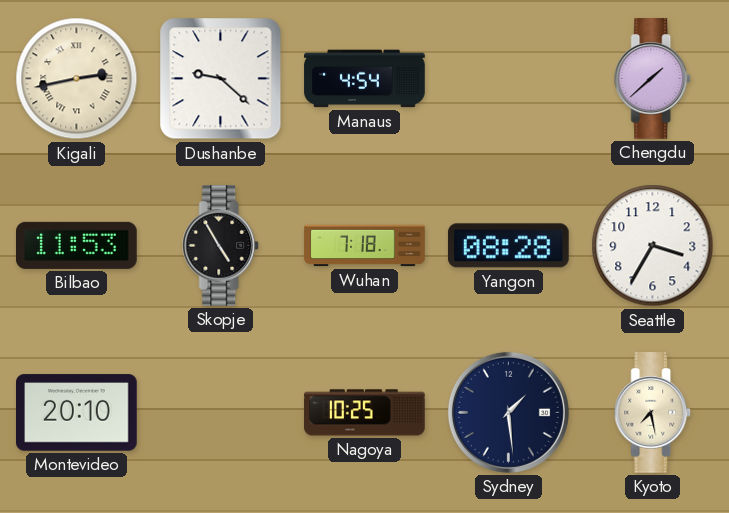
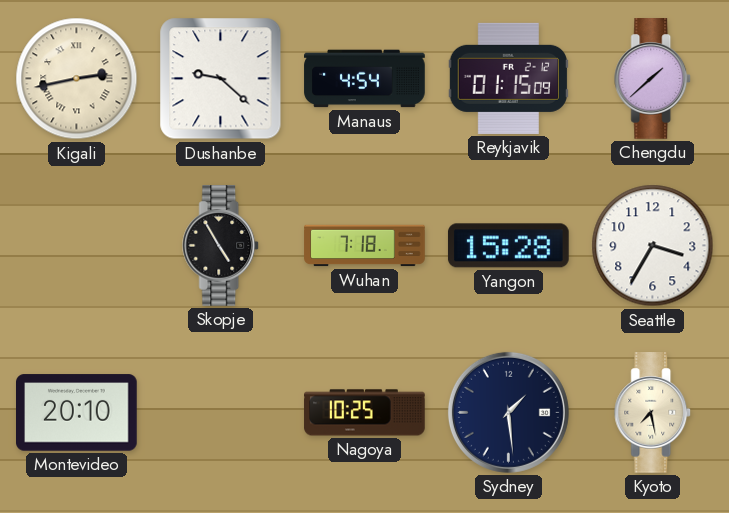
Reykjavik: none -> 01:15 (508, 78)
Bilbao: 11:53 -> none (77, 245)
Yangon: 08:28 -> 15:28 (508, 246)
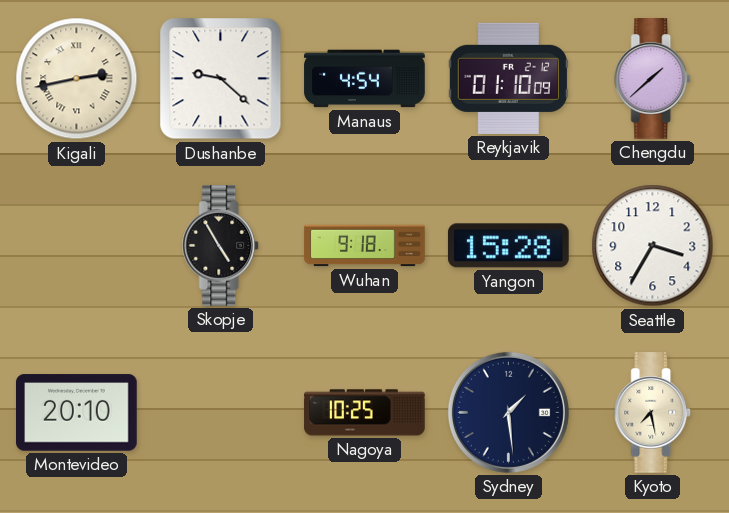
Reykjavik: 01:15 -> 01:10 (508, 78)
Wuhan: 7:18 -> 9:18 (365, 246)
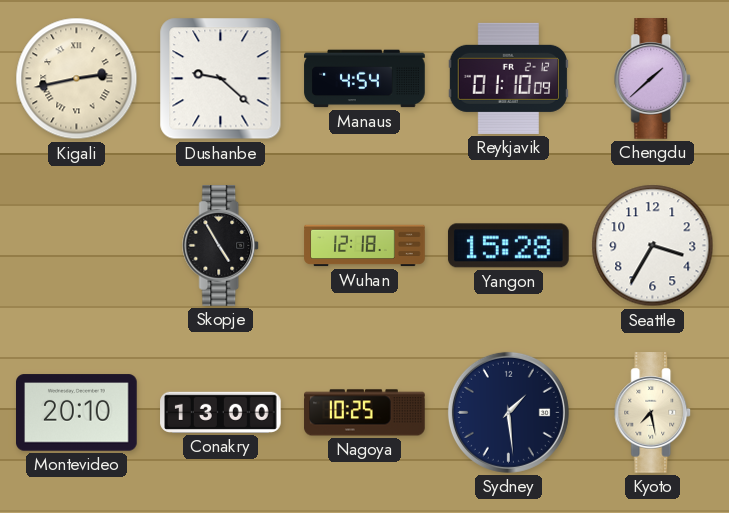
Wuhan: 9:18 -> 12:18 (365, 246)
Conakry: none -> 13:00 (221, 412)
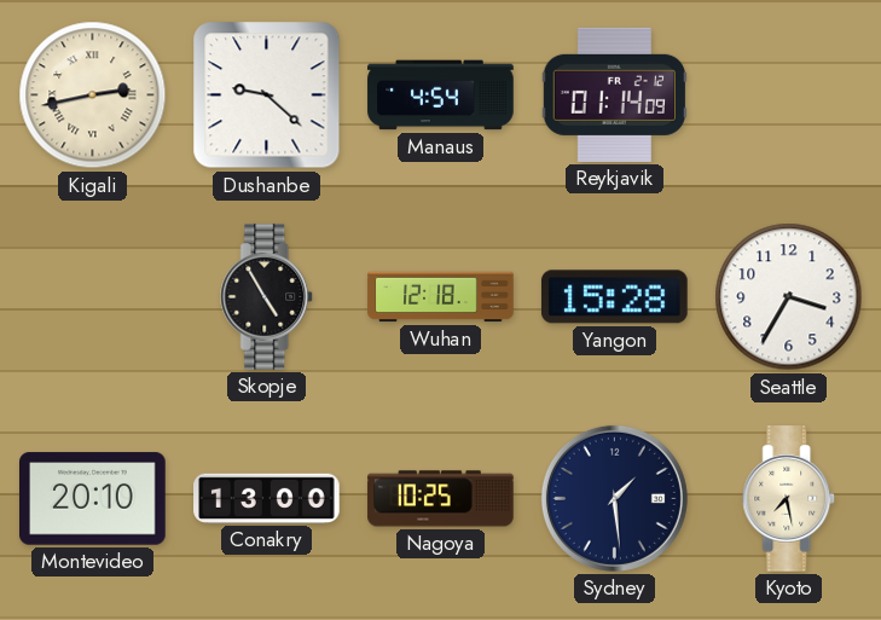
Reykjavik: 01:10 -> 01:14 (614, 94)
Chengdu: 1:38 -> none (653, 79)
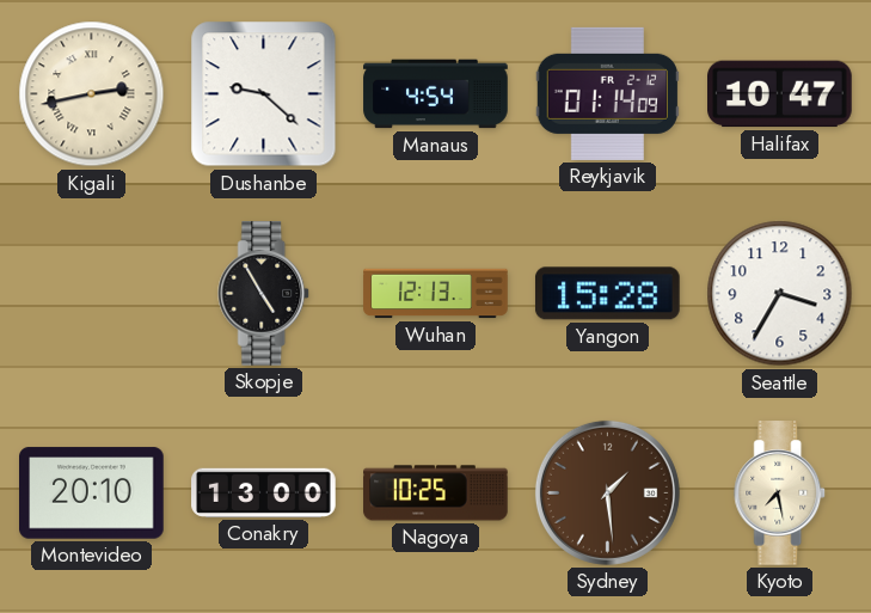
Halifax: none -> 10:47 (780, 94)
Wuhan: 12:18 -> 12:13 (436, 294)
Sydney dial: navy -> brown (607, 492)
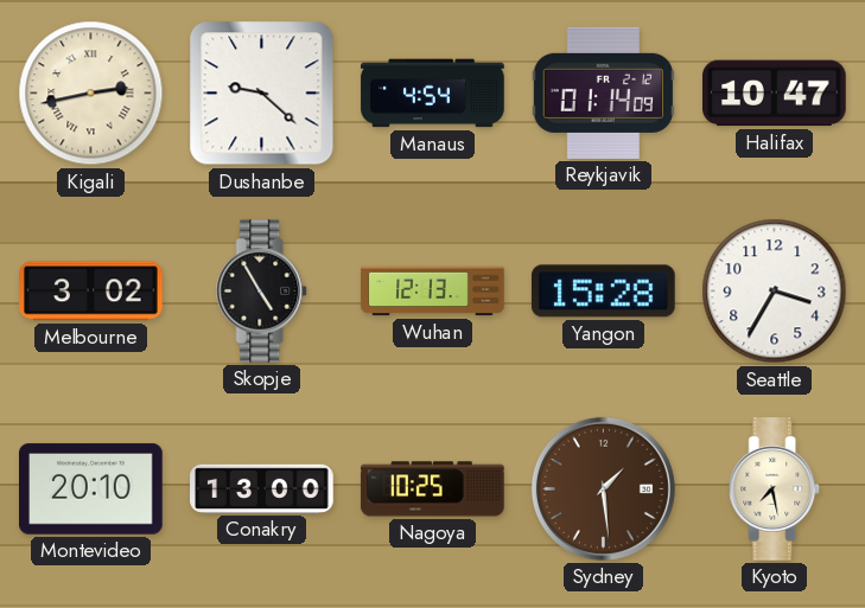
Melbourne: none -> 3:02 (91, 292)
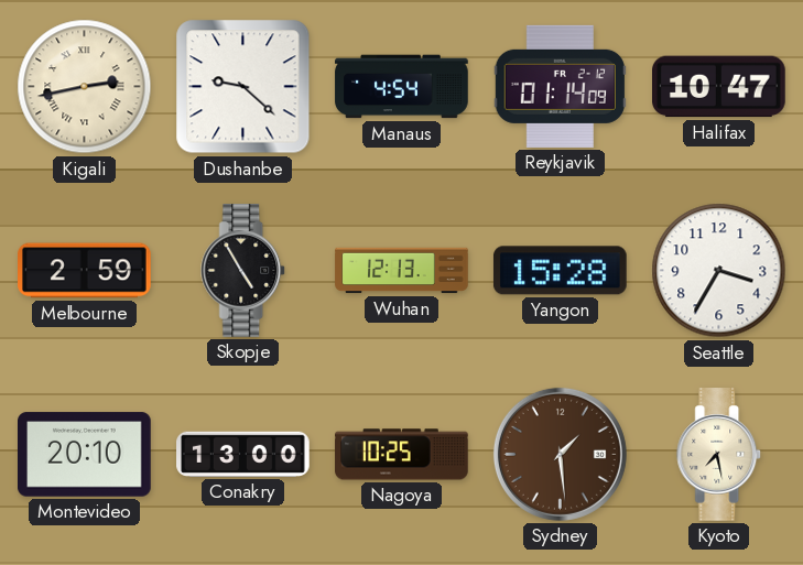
Melbourne: 3:02 -> 2:59 (85, 271)
